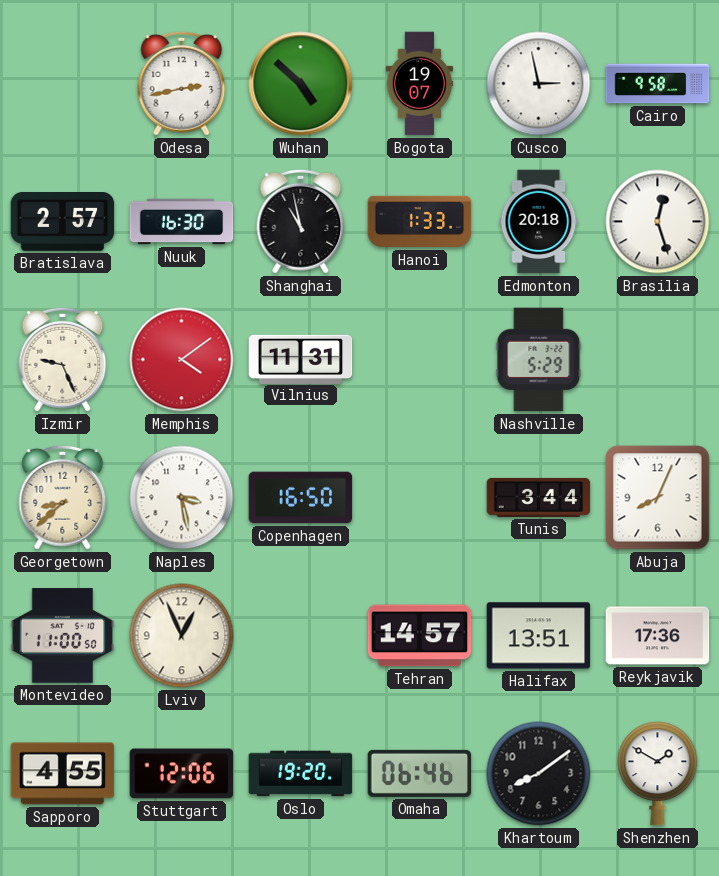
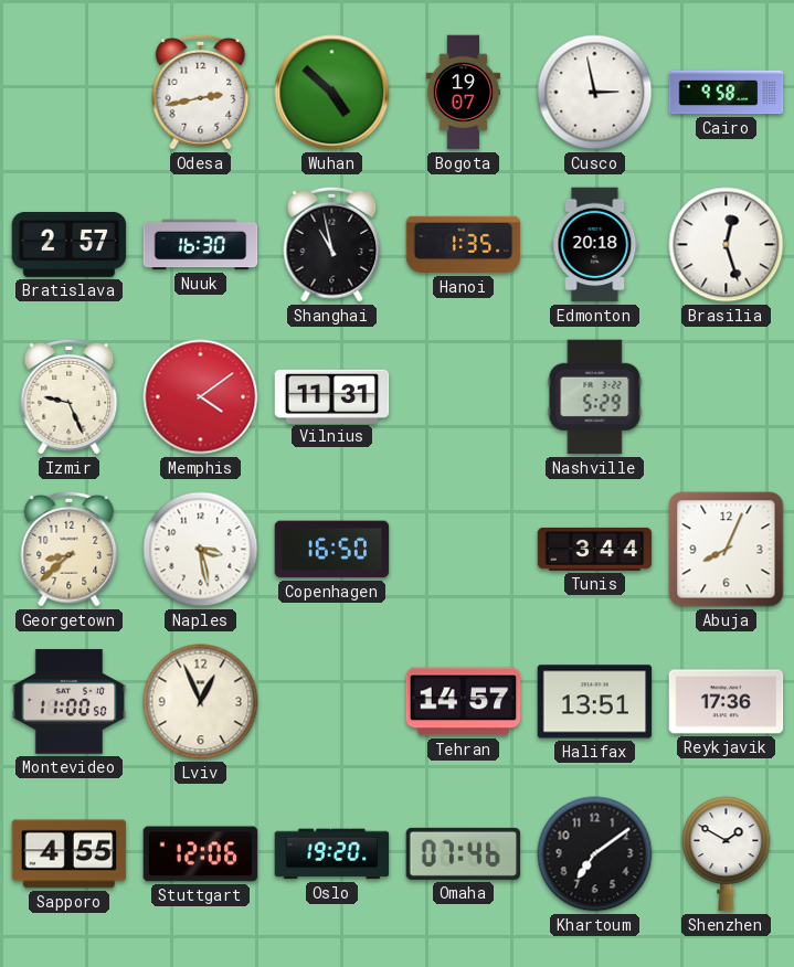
Hanoi: 1:33 -> 1:35 (464, 245)
Omaha: 06:46 -> 07:46 (464, 853)
Khartoum: 8:09 -> 7:09 (595, 854)
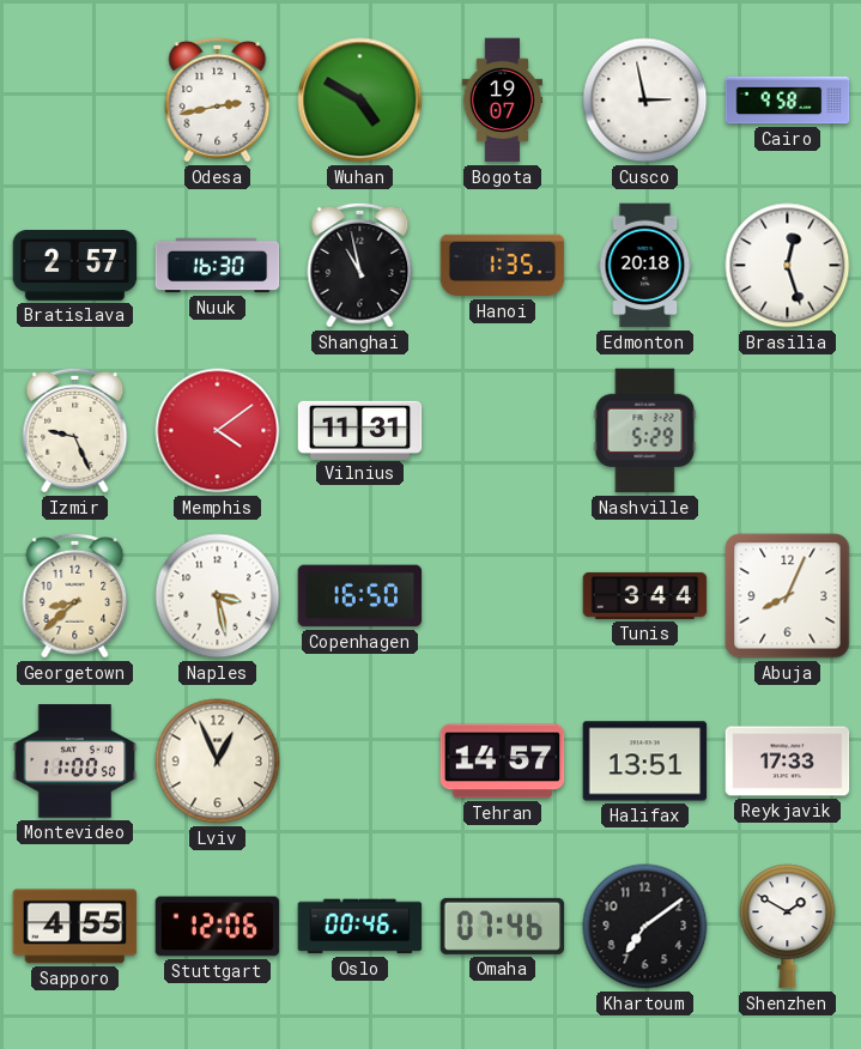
Wuhan: 4:52 -> 4:50 (360, 101)
Reykjavik: 17:36 -> 17:33 (788, 762)
Oslo: 19:20 -> 00:46 (360, 927)
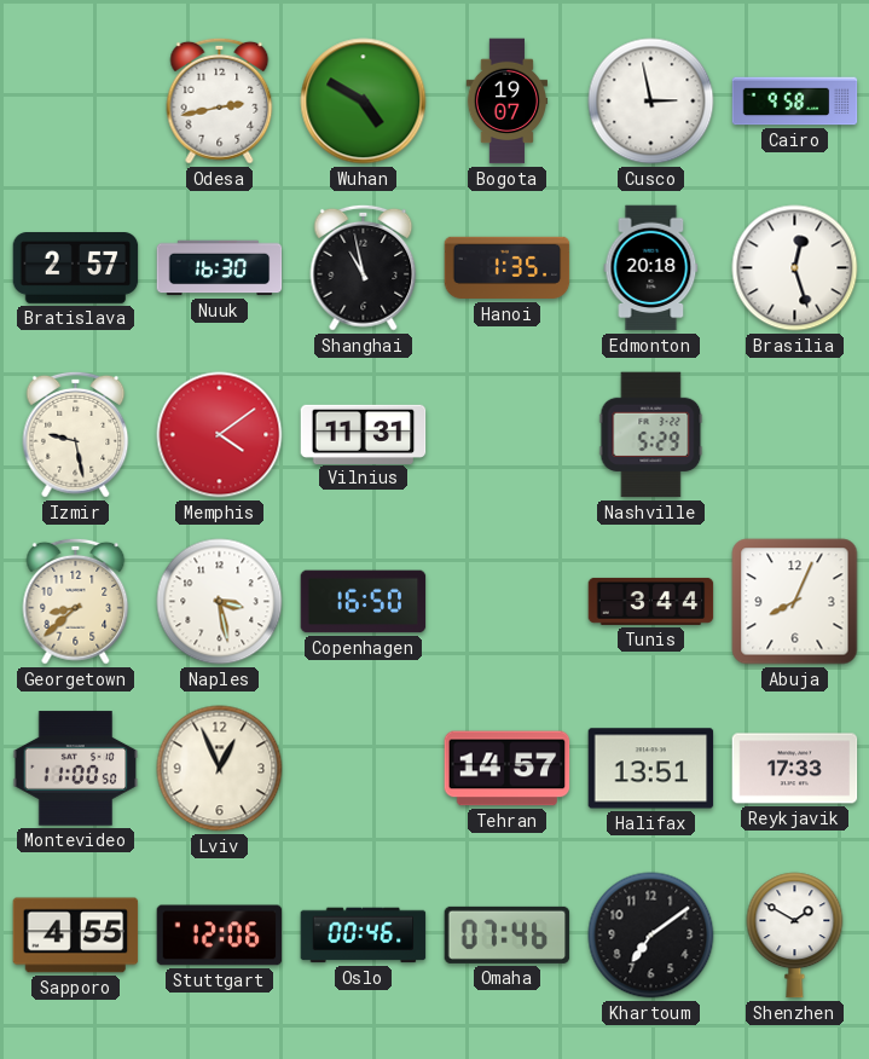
Izmir: 9:26 -> 9:28 (76, 434)
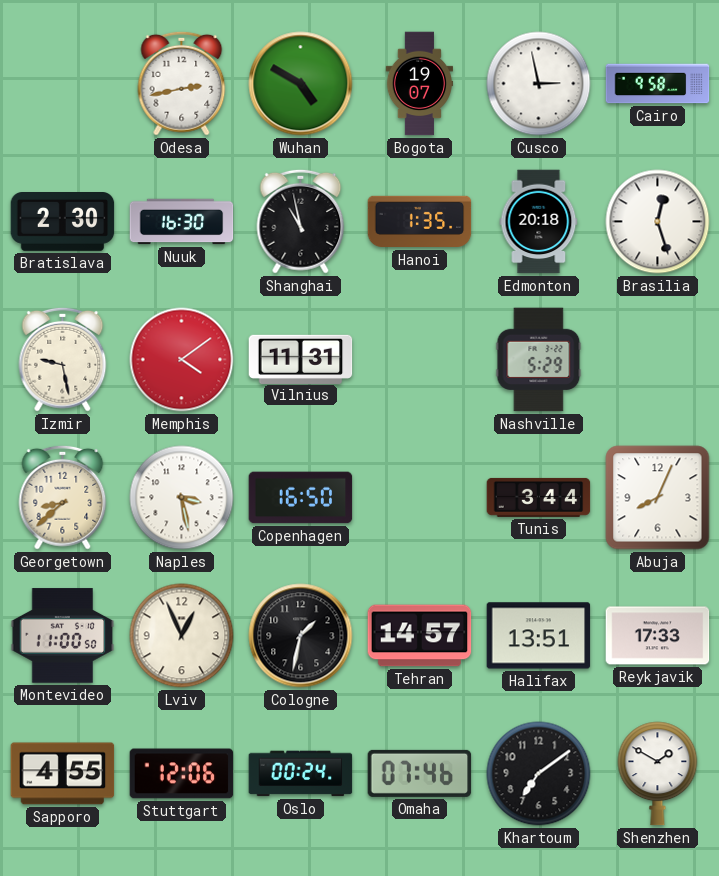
Bratislava: 2:57 -> 2:30 (63, 222)
Cologne: none -> 1:32 (301, 636)
Oslo: 00:46 -> 00:24 (301, 774)
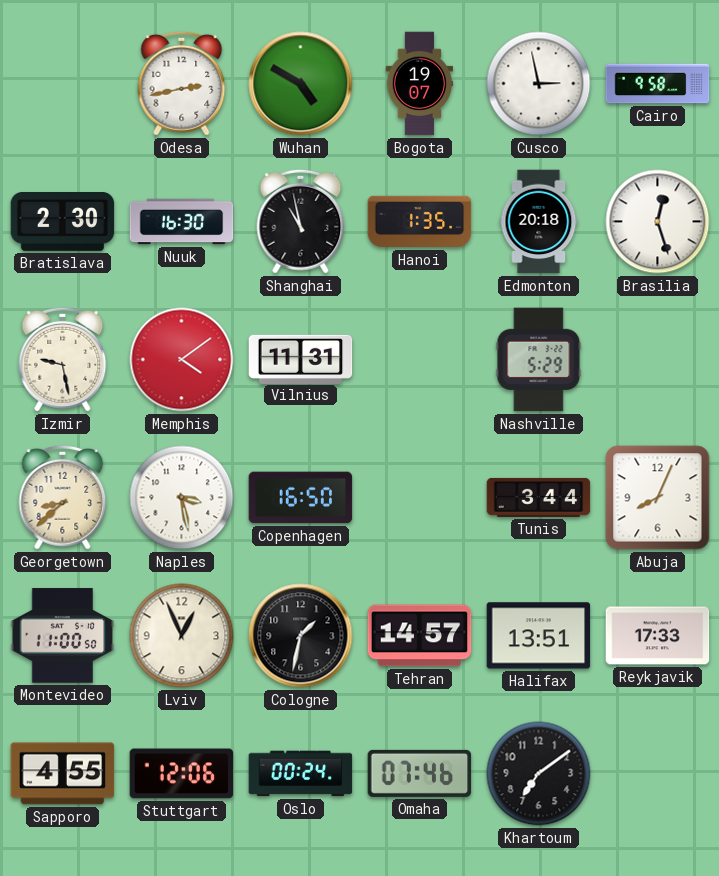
Shenzhen: 1:50 -> none (658, 774)
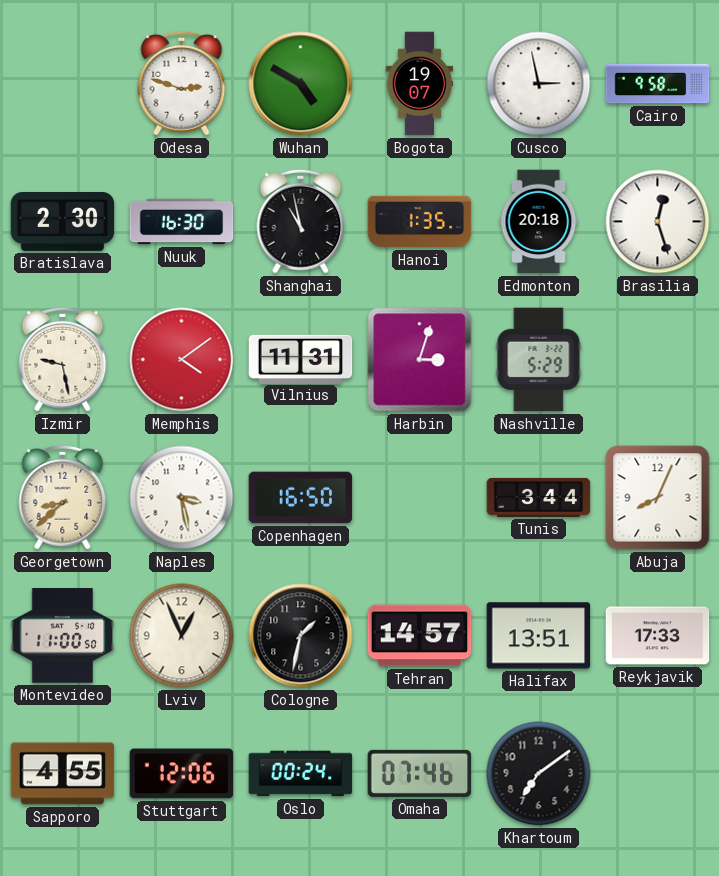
Odesa: 2:43 -> 2:48 (182, 83)
Harbin: none -> 3:03 (420, 360)
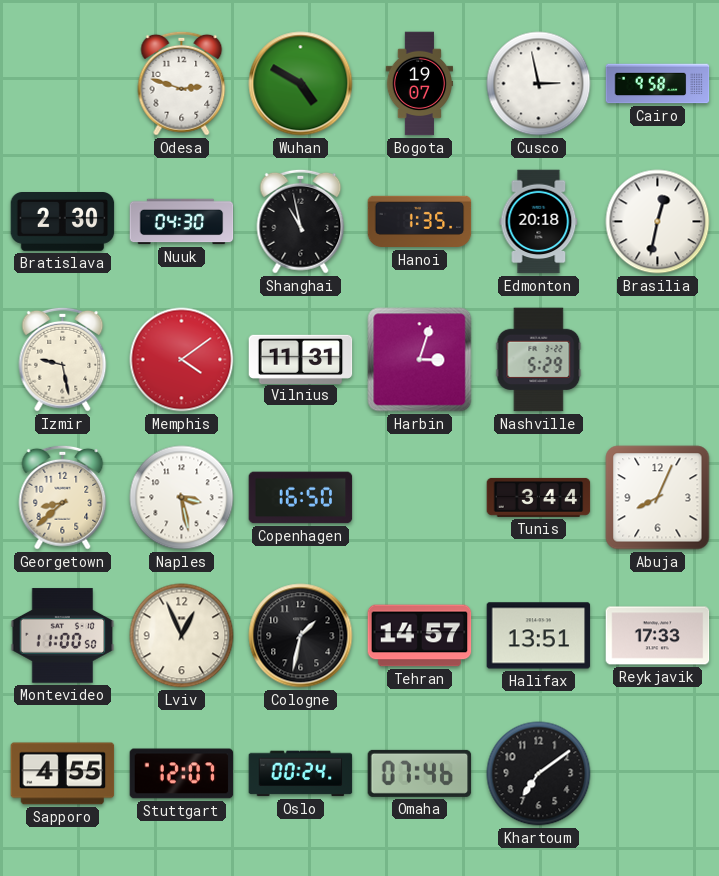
Nuuk: 16:30 -> 04:30 (182, 222)
Brasilia: 12:27 -> 12:32 (658, 222)
Stuttgart: 12:06 -> 12:07 (182, 774)
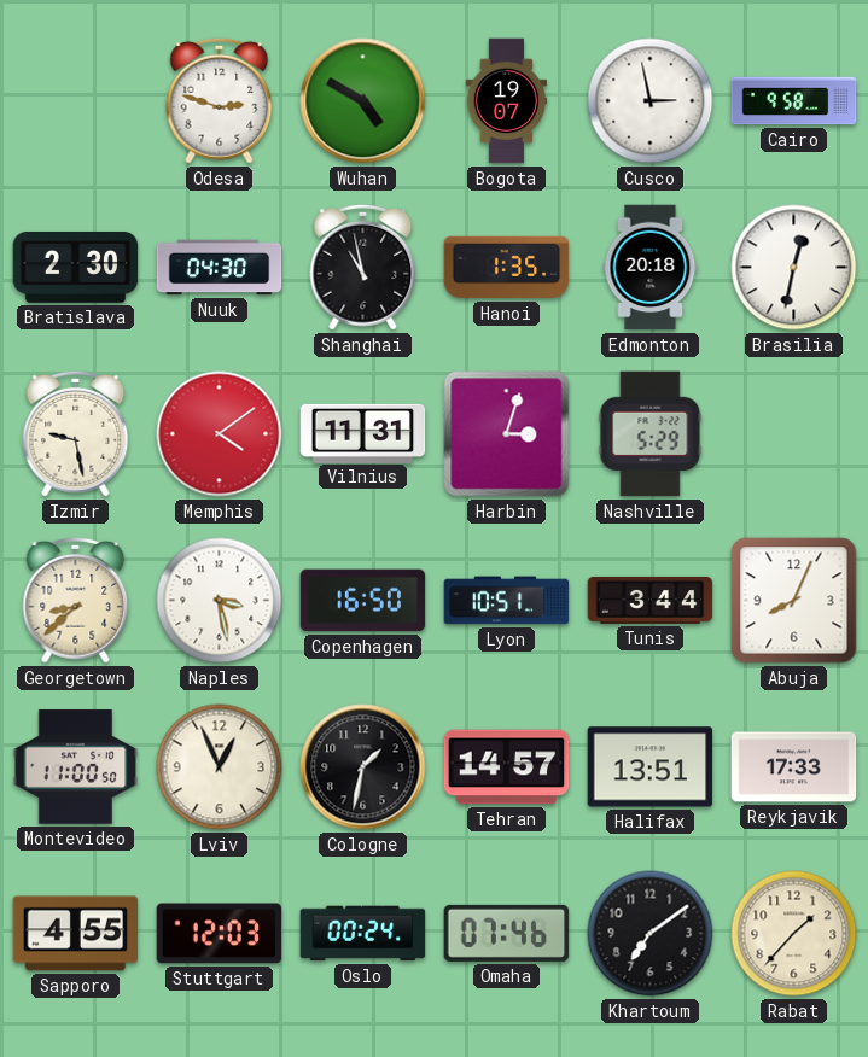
Lyon: none -> 10:51 (507, 601)
Stuttgart: 12:07 -> 12:03 (220, 934)
Rabat: none -> 1:37 (794, 934)
